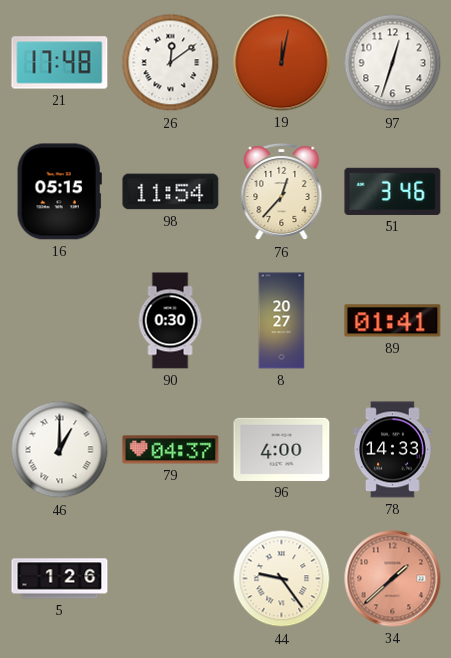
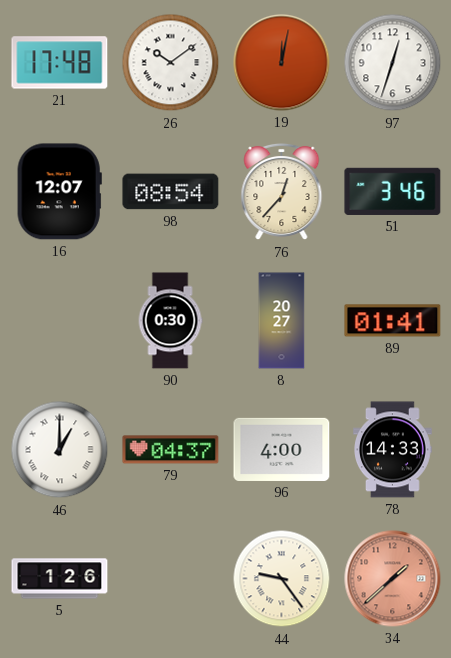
26: 12:09 -> 10:09 (171, 63)
16: 05:15 -> 12:07 (59, 192)
98: 11:54 -> 08:54 (171, 192)
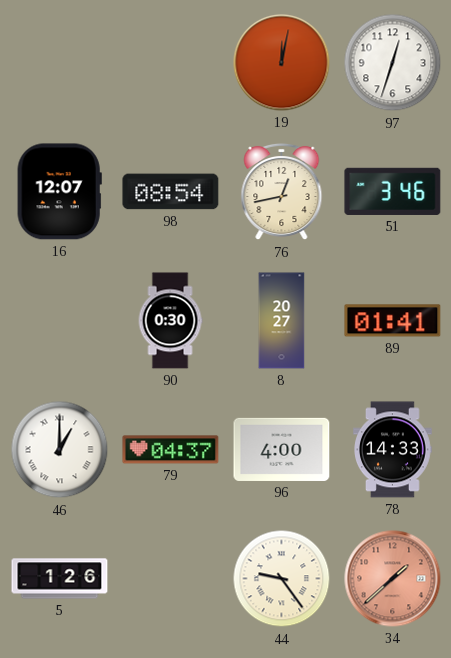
21: 17:48 -> none (60, 63)
26: 10:09 -> none (171, 63)
76: 12:37 -> 12:43 (282, 192)
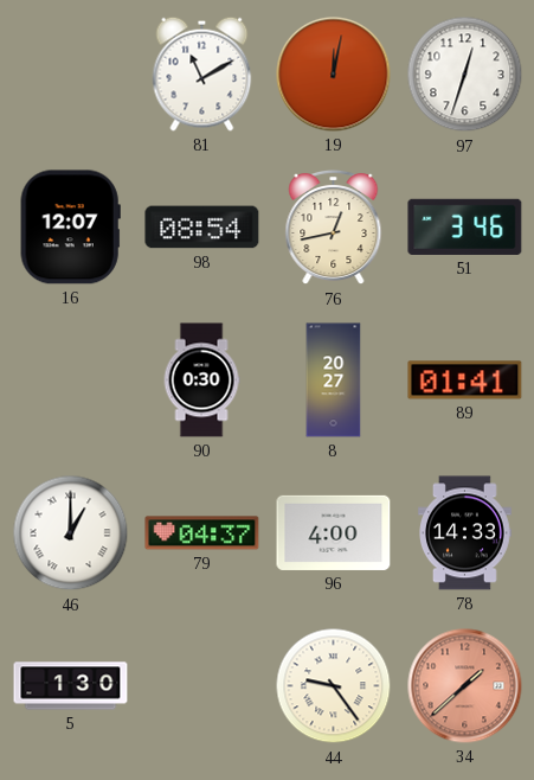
81: none -> 11:10 (202, 73)
5: 1:26 -> 1:30 (71, 686)
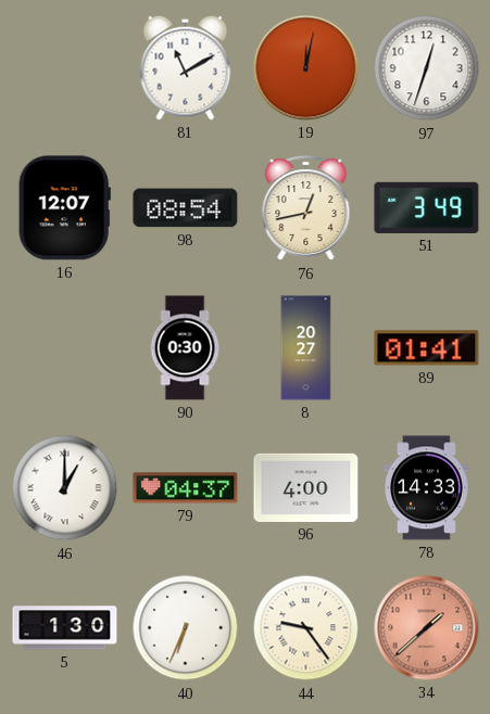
51: 3:46 -> 3:49 (427, 207)
40: none -> 6:34 (186, 628)
